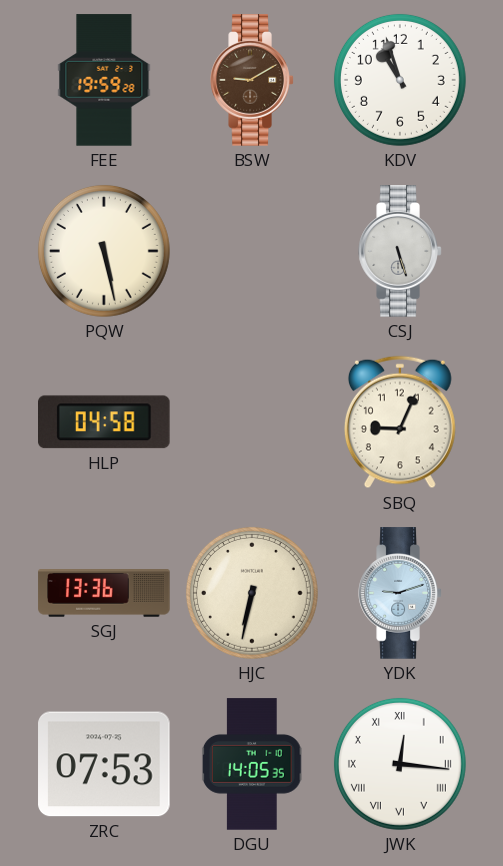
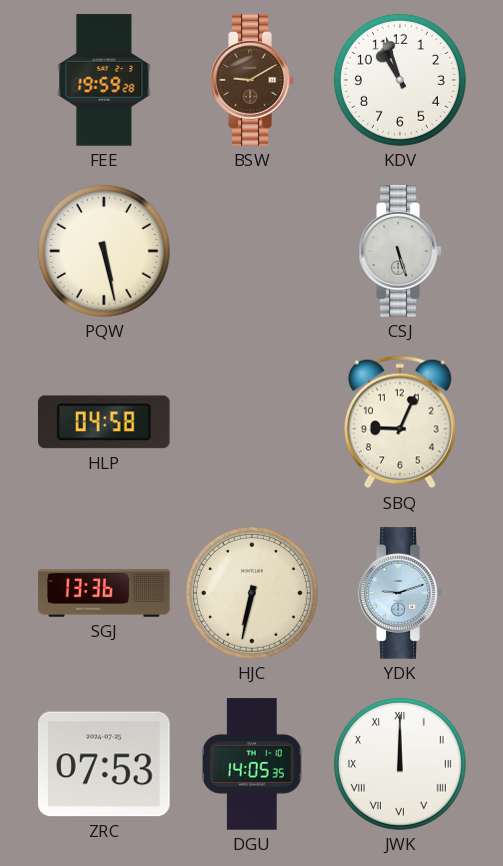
JWK: 12:16 -> 12:00 (400, 764)
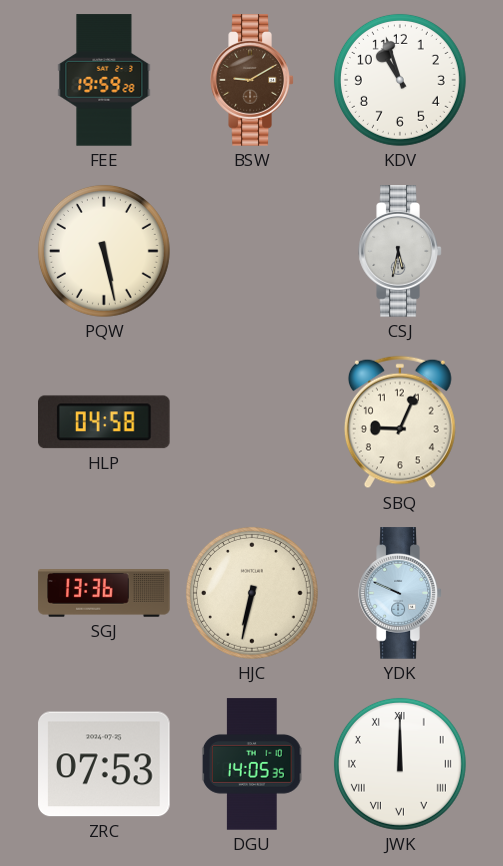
CSJ: 5:27 -> 5:32 (400, 251)
YDK: 9:12 -> 9:49 (400, 593)
